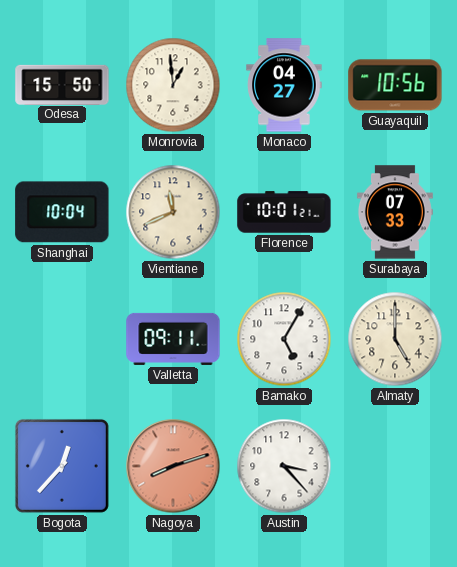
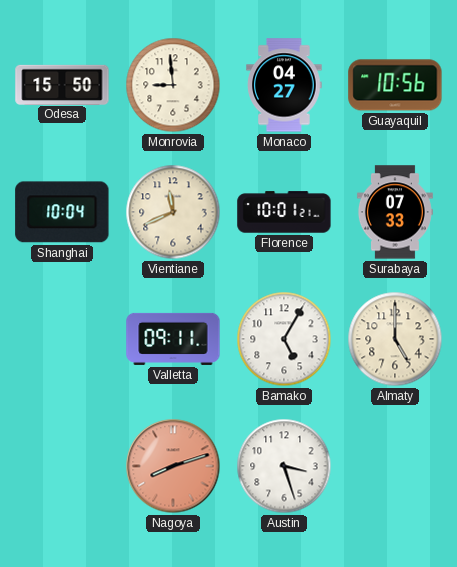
Monrovia: 12:59 -> 8:59 (173, 85)
Bogota: 12:37 -> none (62, 466)
Austin: 3:23 -> 3:27 (284, 466)
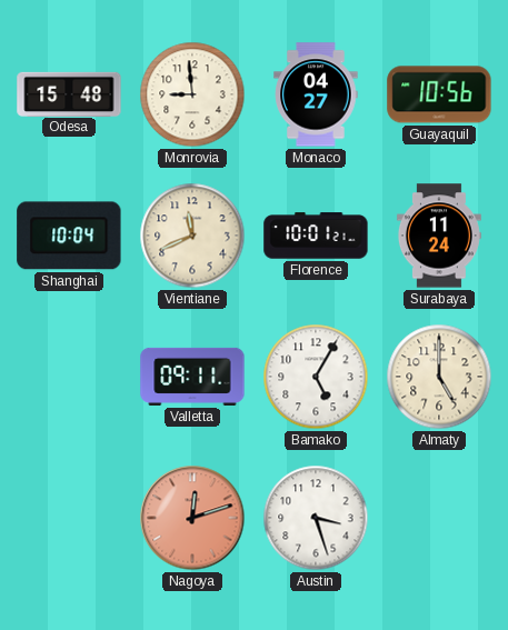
Odesa: 15:50 -> 15:48 (69, 93)
Surabaya: 07:33 -> 11:24 (439, 236)
Nagoya: 8:12 -> 12:12 (192, 518)
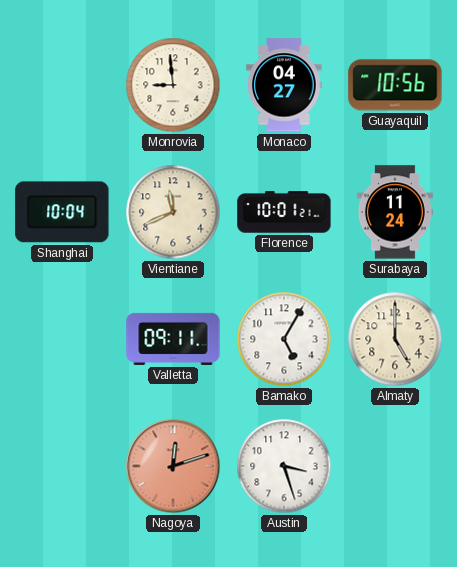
Odesa: 15:48 -> none (69, 93)
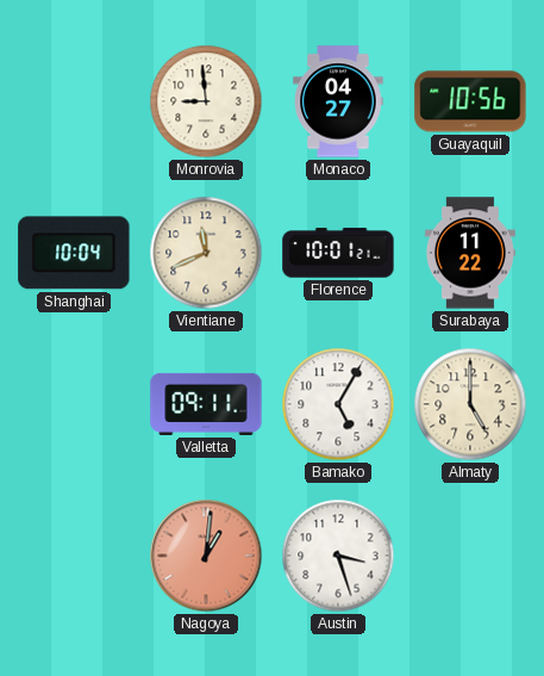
Surabaya: 11:24 -> 11:22 (470, 253)
Nagoya: 12:12 -> 1:01 (206, 556)
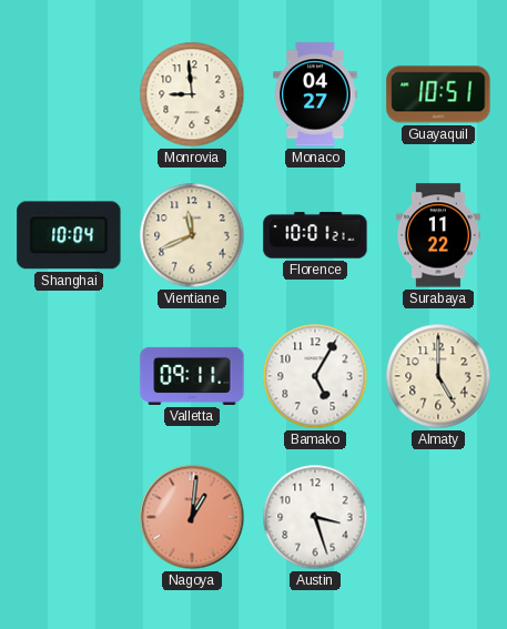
Guayaquil: 10:56 -> 10:51 (438, 94)
